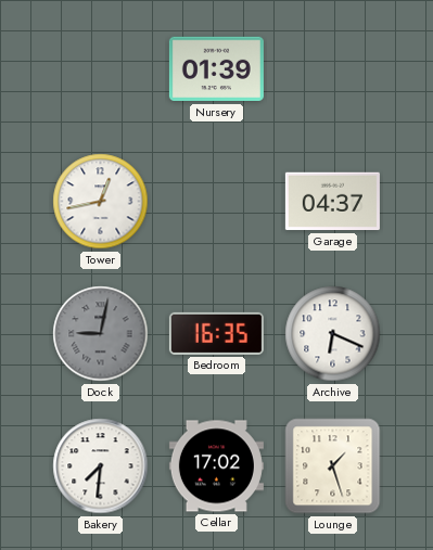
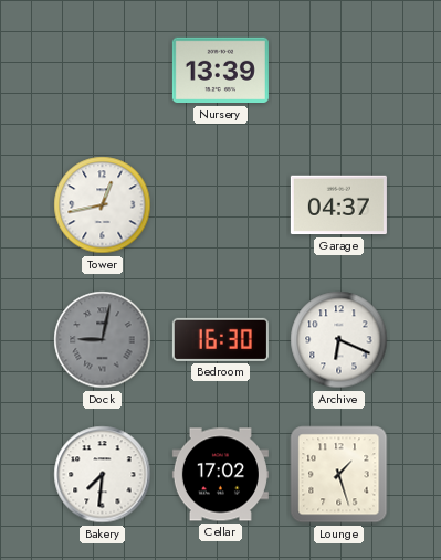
Nursery: 01:39 -> 13:39 (220, 71)
Bedroom: 16:35 -> 16:30 (220, 339)
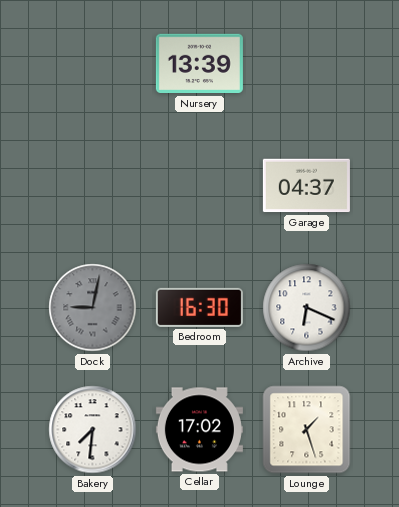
Tower: 12:43 -> none (103, 205)
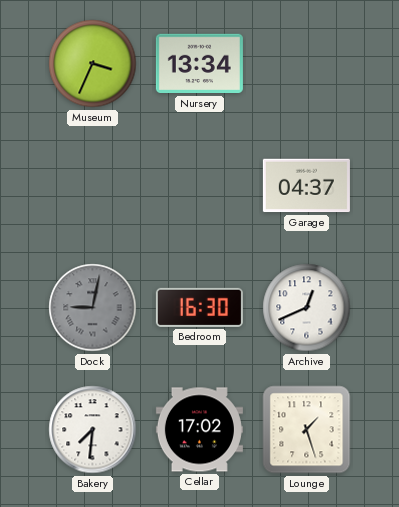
Museum: none -> 3:34 (93, 64)
Nursery: 13:39 -> 13:34 (199, 64)
Archive: 6:19 -> 12:41 (307, 308)
